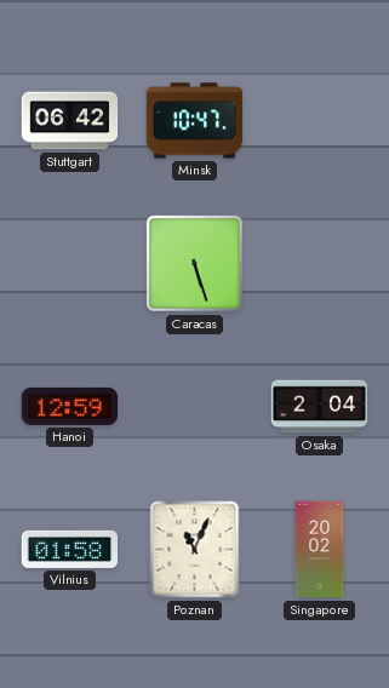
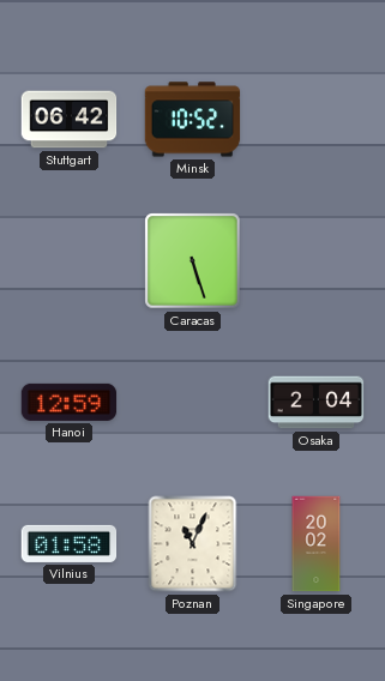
Minsk: 10:47 -> 10:52 (193, 120)
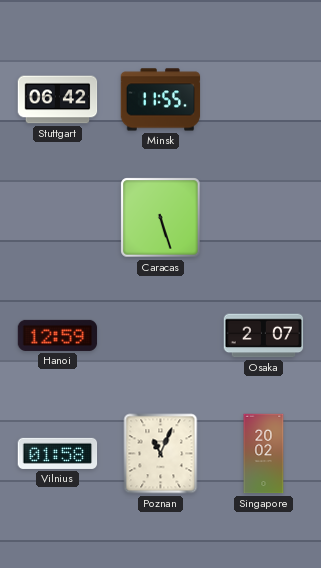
Minsk: 10:52 -> 11:55 (161, 100)
Osaka: 2:04 -> 2:07 (264, 336)
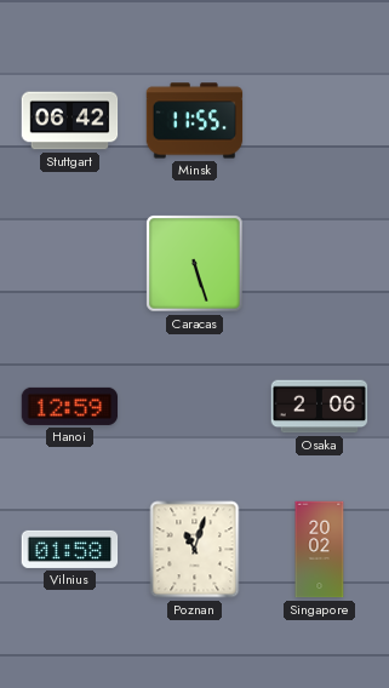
Osaka: 2:07 -> 2:06 (320, 407)
Poznan: 11:04 -> 11:03 (195, 550)
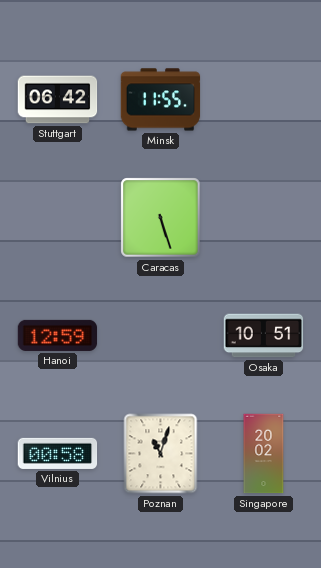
Osaka: 2:06 -> 10:51 (264, 336)
Vilnius: 01:58 -> 00:58 (58, 453)
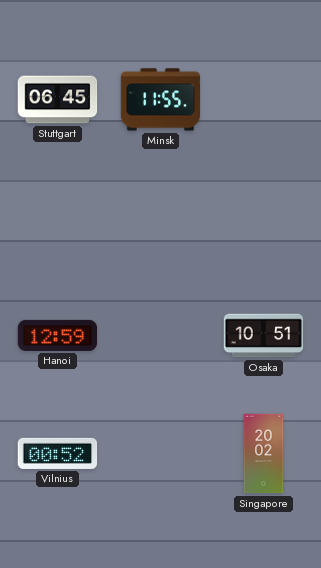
Stuttgart: 06:42 -> 06:45 (58, 100)
Caracas: 5:27 -> none (161, 218)
Vilnius: 00:58 -> 00:52 (58, 453)
Poznan: 11:03 -> none (161, 454)
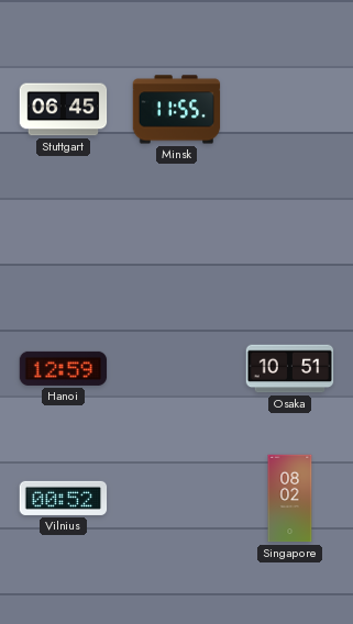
Singapore: 20:02 -> 08:02 (290, 499)
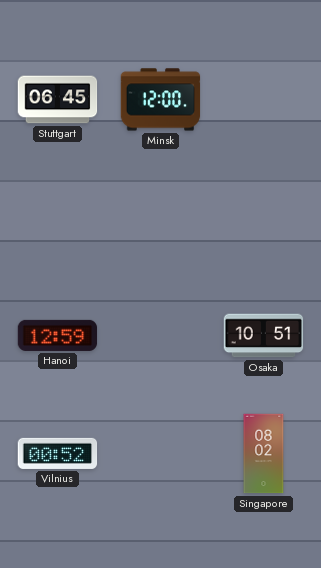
Minsk: 11:55 -> 12:00 (161, 100)
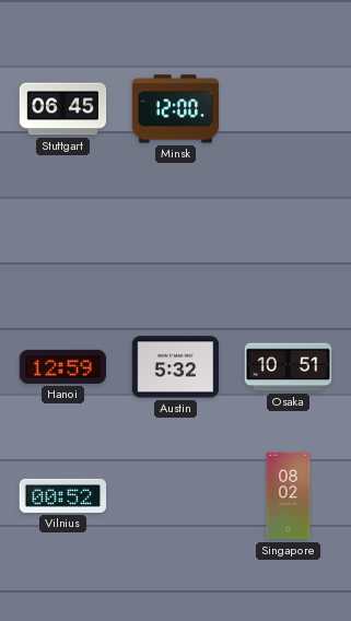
Austin: none -> 5:32 (176, 367)
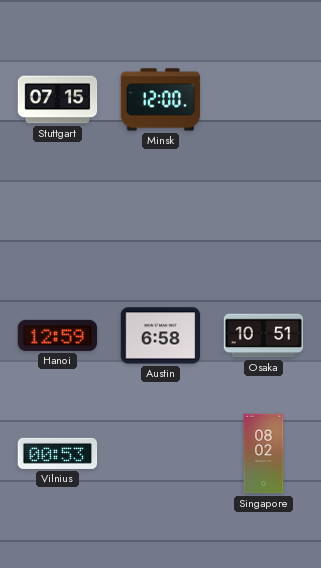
Stuttgart: 06:45 -> 07:15 (58, 100)
Austin: 5:32 -> 6:58 (161, 336)
Vilnius: 00:52 -> 00:53 (58, 453)
